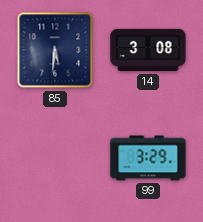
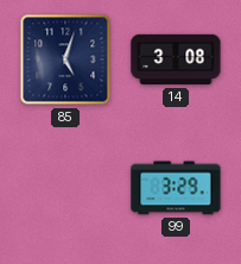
85: 5:31 -> 5:03 (65, 59)
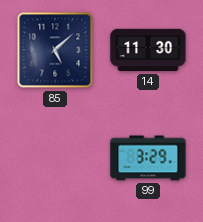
85: 5:03 -> 5:08 (55, 50)
14: 3:08 -> 11:30 (148, 50)
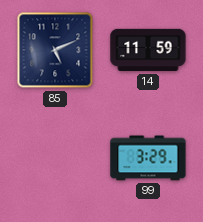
85: 5:08 -> 5:11 (55, 50)
14: 11:30 -> 11:59 (148, 50)
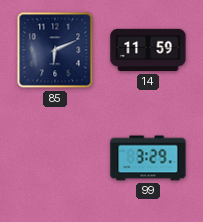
85: 5:11 -> 6:11 (55, 50)
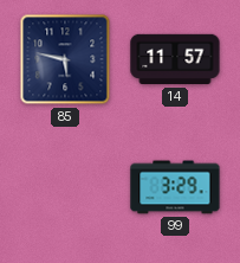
85: 6:11 -> 5:47 (65, 59)
14: 11:59 -> 11:57 (175, 59)
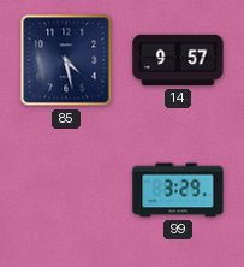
85: 5:47 -> 4:28 (66, 60)
14: 11:57 -> 9:57 (178, 60)
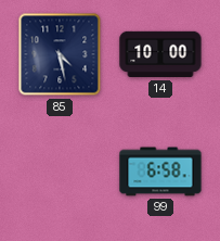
14: 9:57 -> 10:00 (160, 54)
99: 3:29 -> 6:58 (160, 172)
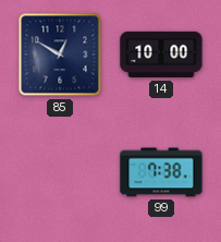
85: 4:28 -> 12:50 (60, 55)
99: 6:58 -> 7:38 (161, 172)
